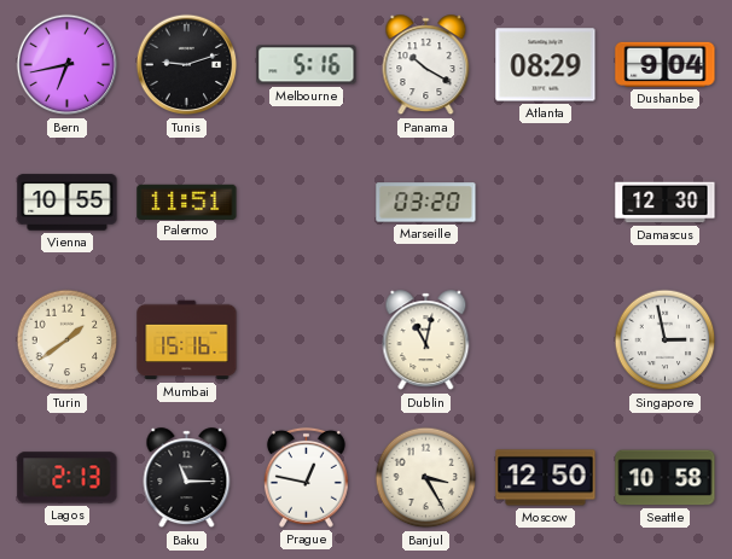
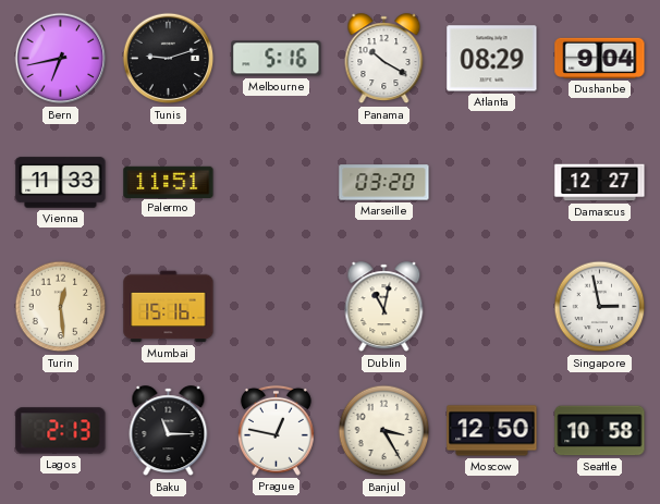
Vienna: 10:55 -> 11:33 (61, 183)
Damascus: 12:30 -> 12:27 (600, 183)
Turin: 1:39 -> 12:29 (61, 307)
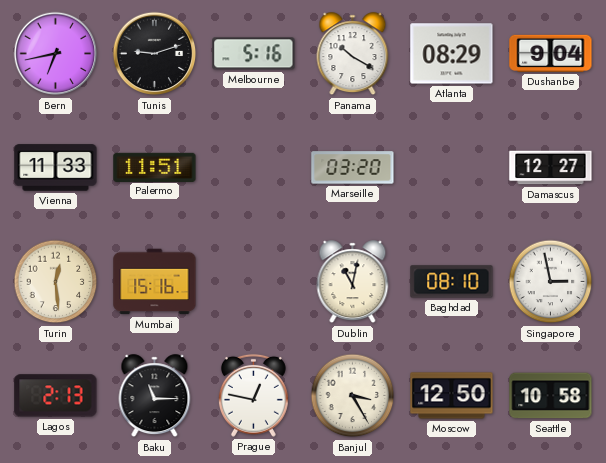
Baghdad: none -> 08:10 (452, 282)
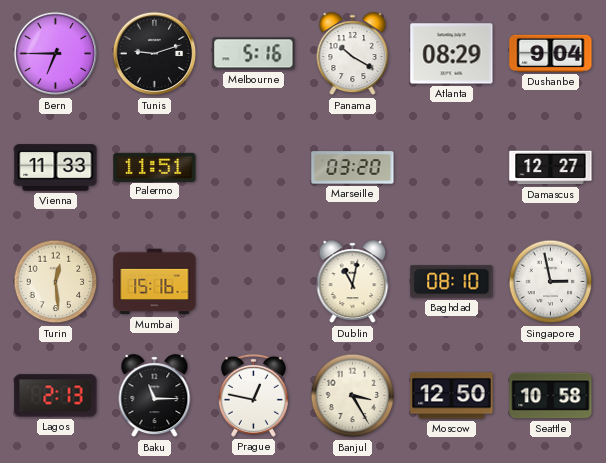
Bern: 6:43 -> 6:45 (56, 54)
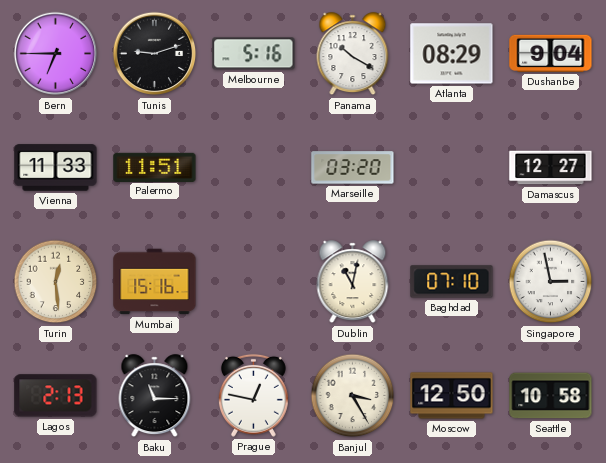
Baghdad: 08:10 -> 07:10 (452, 282)
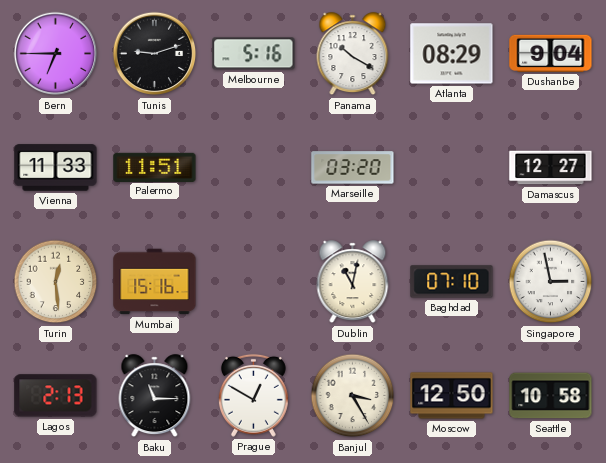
Prague: 12:47 -> 12:50 (253, 395)
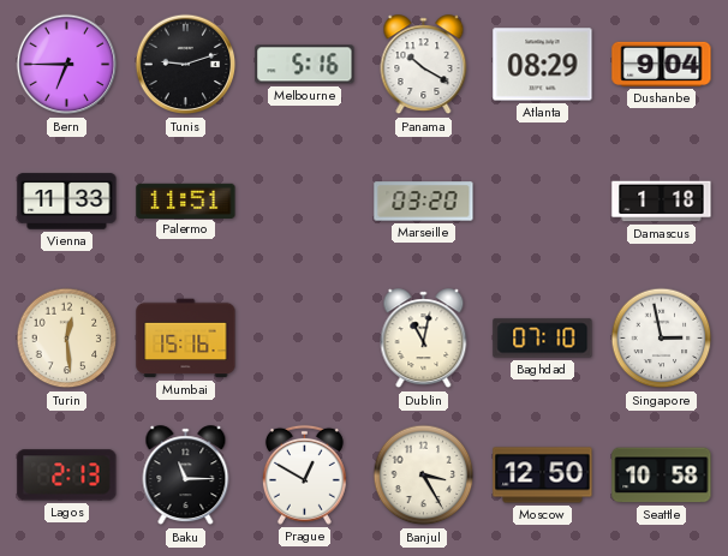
Damascus: 12:27 -> 1:18 (662, 202)
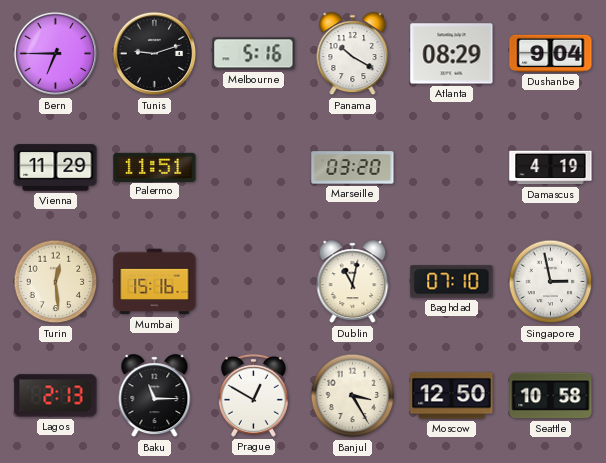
Vienna: 11:33 -> 11:29 (56, 168)
Damascus: 1:18 -> 4:19 (551, 168)
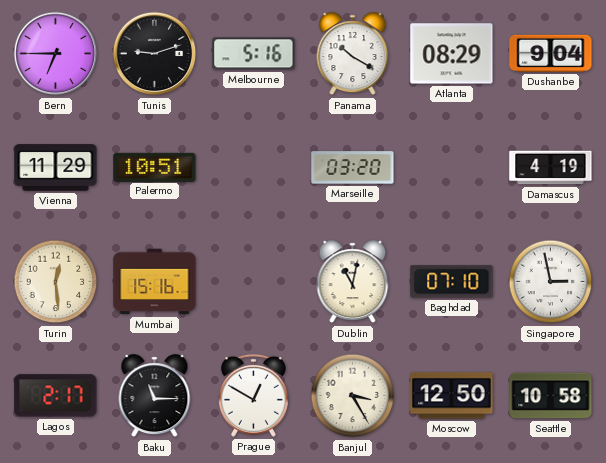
Palermo: 11:51 -> 10:51 (155, 167)
Lagos: 2:13 -> 2:17 (56, 396)
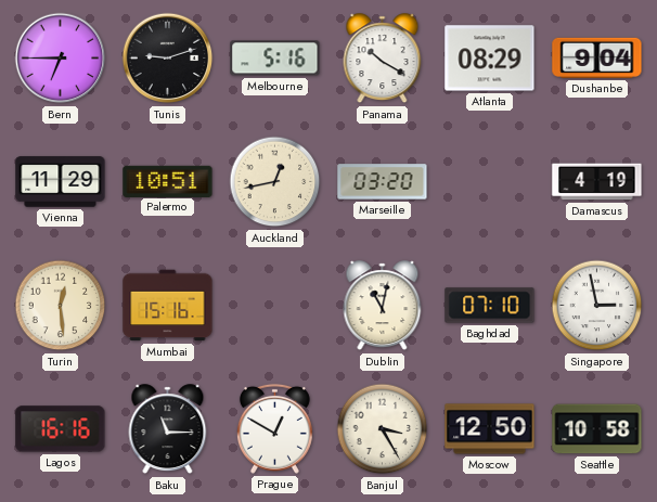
Auckland: none -> 12:43 (275, 182)
Lagos: 2:17 -> 16:16 (61, 429)
